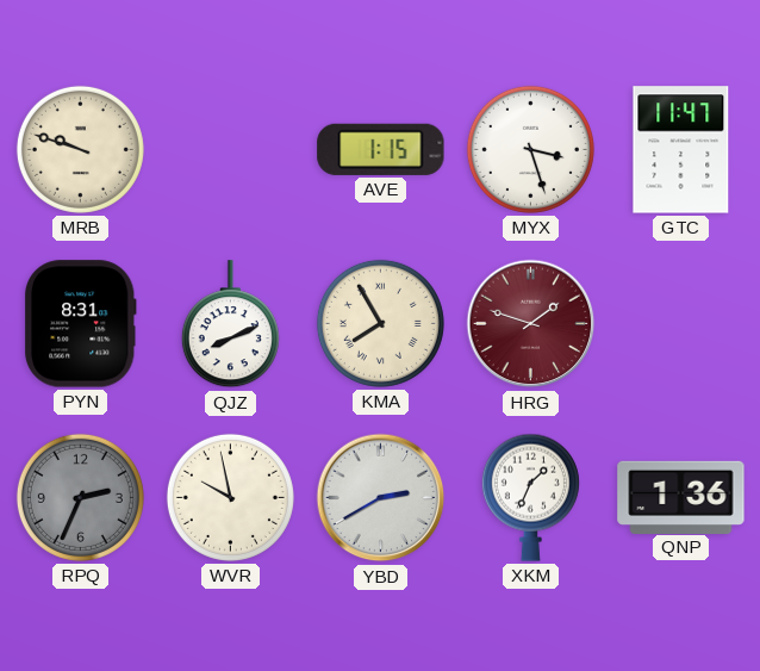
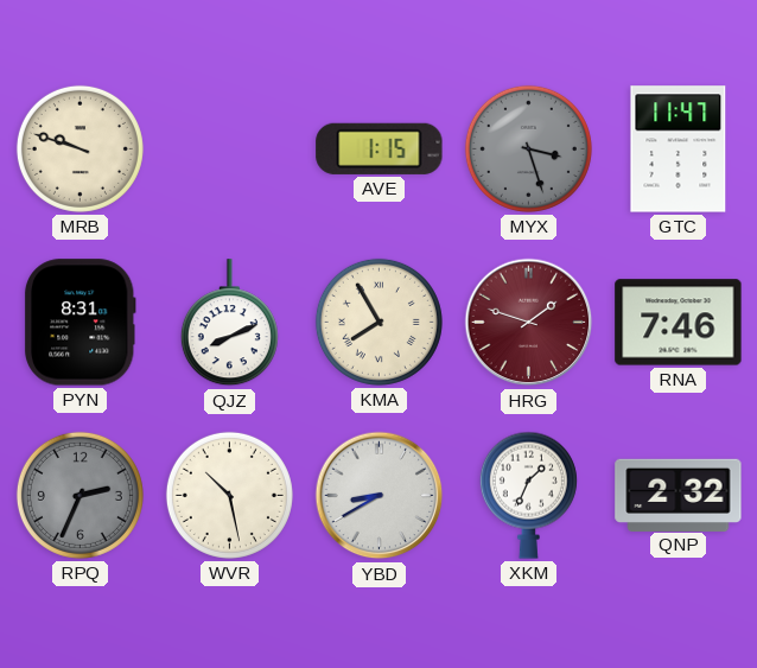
MYX dial: white -> grey (528, 148)
RNA: none -> 7:46 (679, 323)
WVR: 9:58 -> 10:28 (229, 495)
YBD: 2:40 -> 8:40 (380, 496)
QNP: 1:36 -> 2:32 (679, 495)
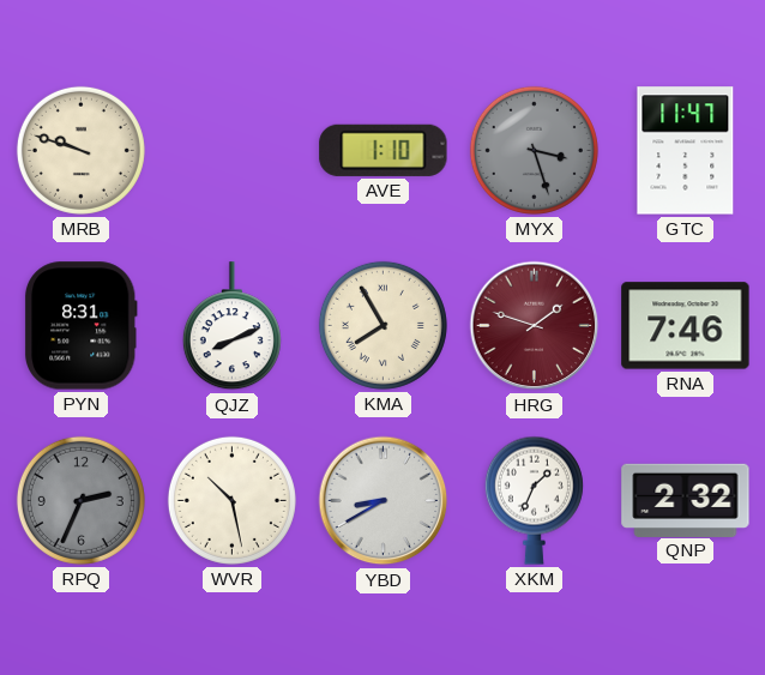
AVE: 1:15 -> 1:10 (384, 150)
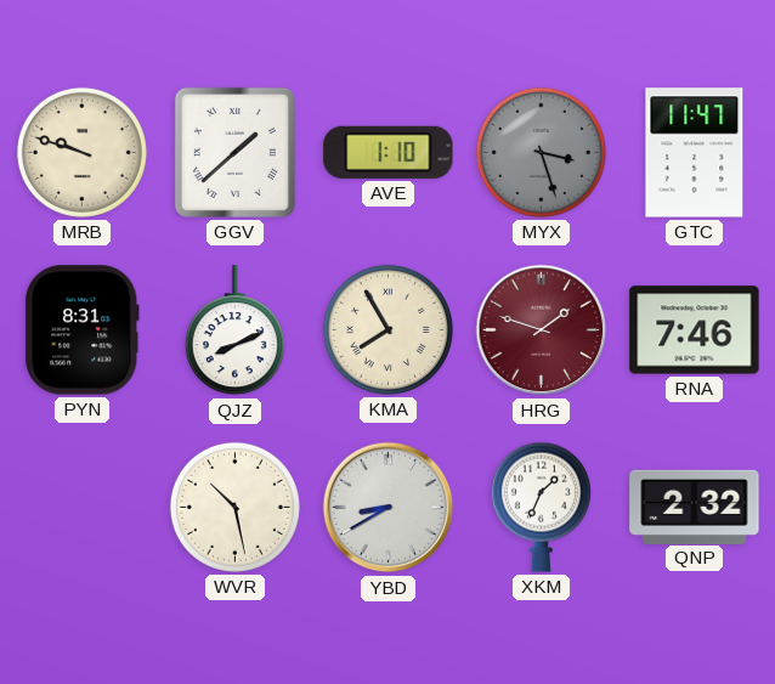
GGV: none -> 1:38 (234, 152)
RPQ: 2:34 -> none (80, 500)
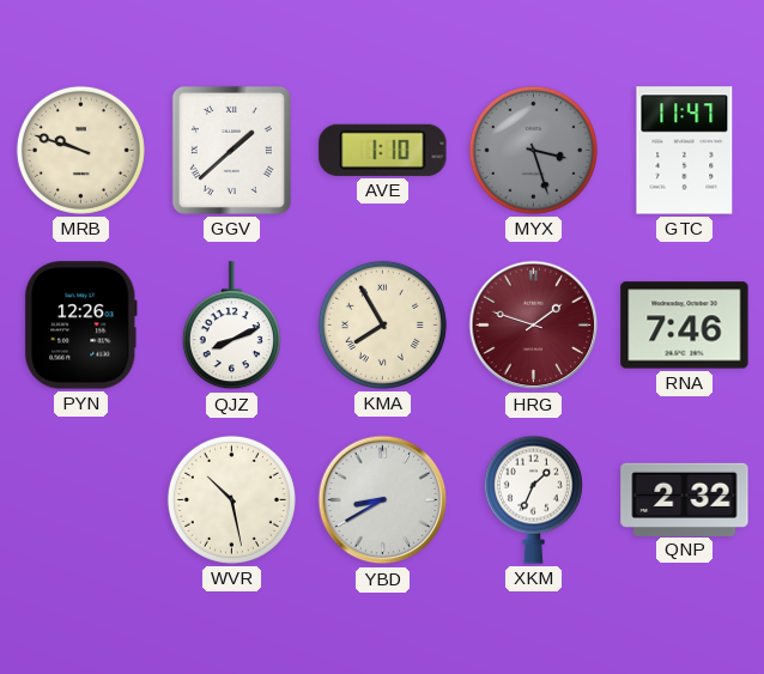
PYN: 8:31 -> 12:26 (80, 326)
